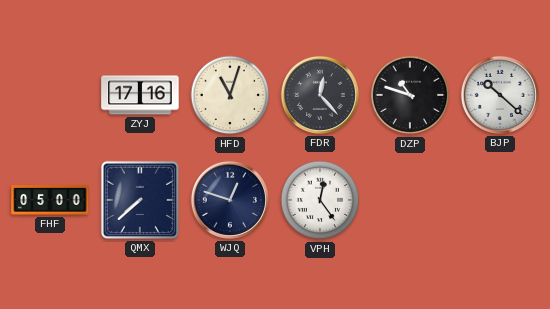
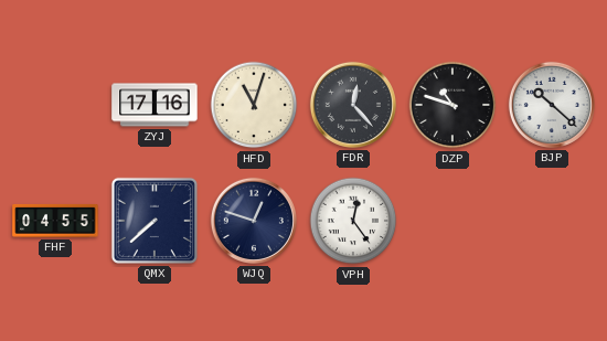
FHF: 05:00 -> 04:55 (55, 221)
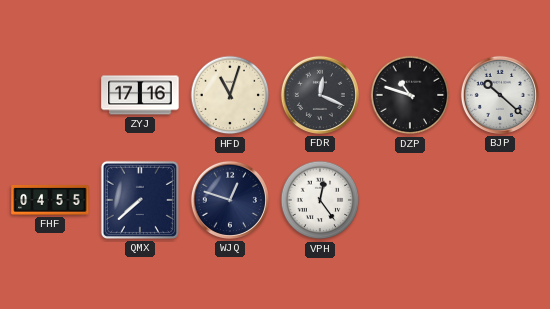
FDR: 12:23 -> 12:19 (320, 95)
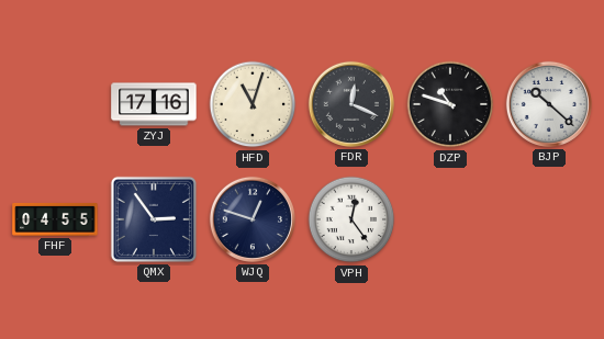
QMX: 7:38 -> 2:54 (154, 219)
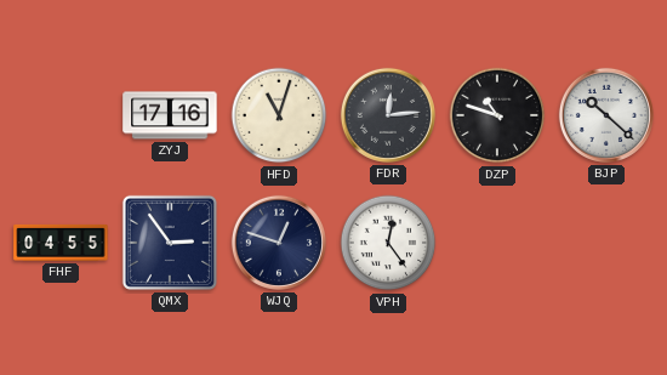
FDR: 12:19 -> 12:14 (388, 115)
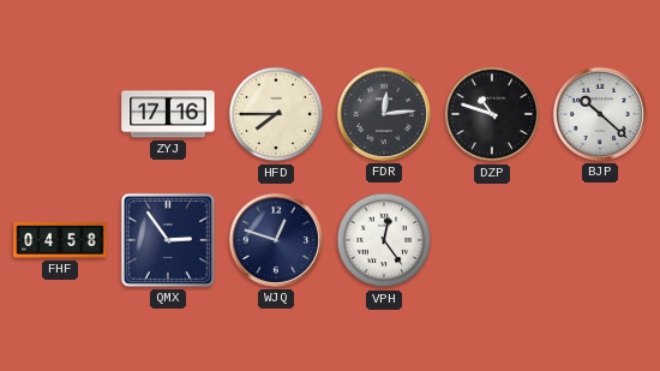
HFD: 11:03 -> 7:45 (276, 114)
FHF: 04:55 -> 04:58 (60, 240)
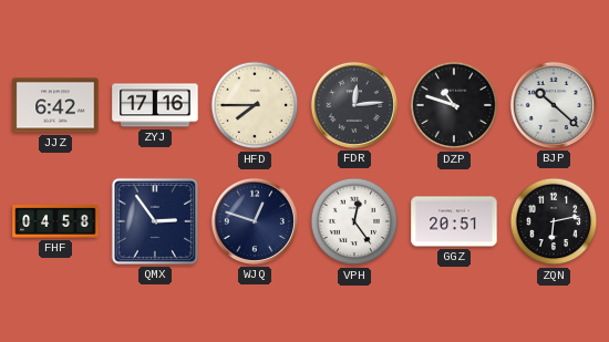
JJZ: none -> 6:42 (55, 105)
GGZ: none -> 20:51 (454, 221)
ZQN: none -> 6:13 (554, 221)
